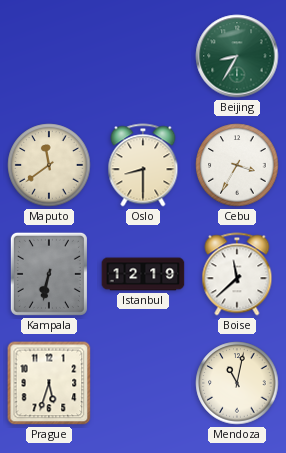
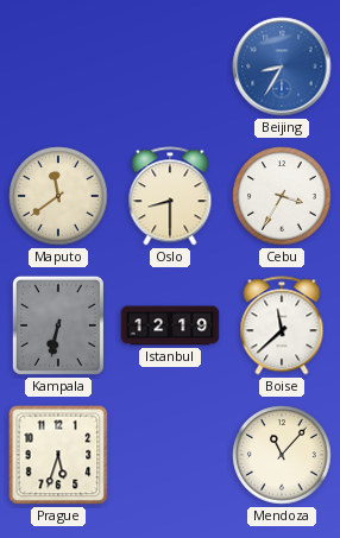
Beijing dial: green -> blue (282, 67)
Mendoza: 11:02 -> 11:07 (282, 455)
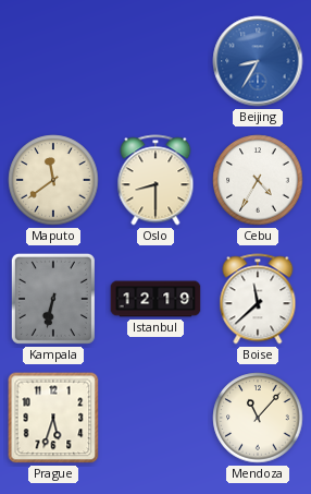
Cebu: 3:35 -> 4:35 (258, 180)
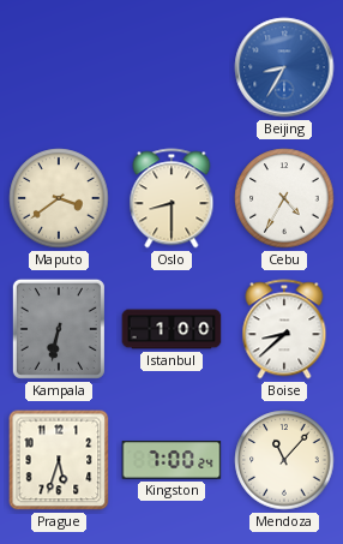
Maputo: 11:39 -> 3:39 (59, 198)
Istanbul: 12:19 -> 1:00 (171, 329)
Boise: 11:38 -> 8:38 (284, 329)
Kingston: none -> 7:00 (171, 461)
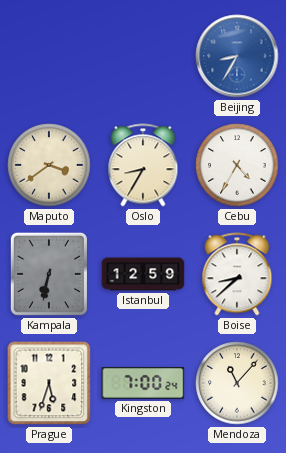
Oslo: 8:30 -> 8:35 (143, 165)
Istanbul: 1:00 -> 12:59 (143, 274)
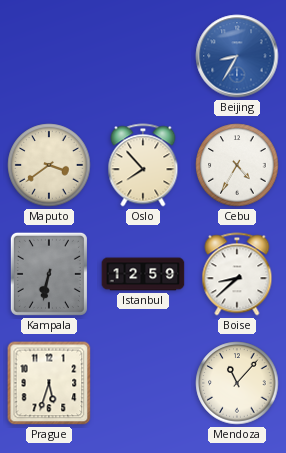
Oslo: 8:35 -> 7:53 (143, 165)
Kingston: 7:00 -> none (143, 384)
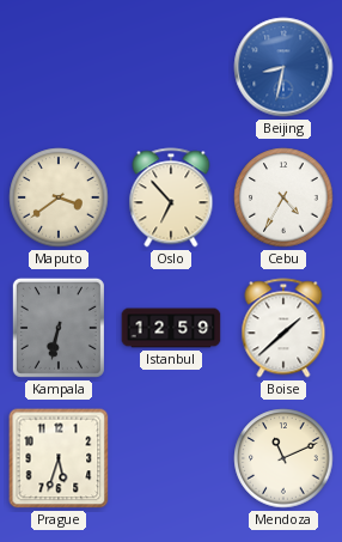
Beijing: 8:35 -> 8:32 (283, 67)
Oslo: 7:53 -> 6:53 (171, 197)
Boise: 8:38 -> 1:38 (283, 328)
Mendoza: 11:07 -> 11:11 (283, 458)
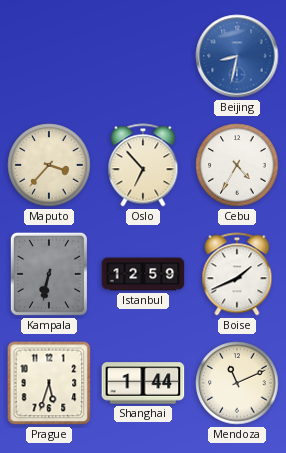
Maputo: 3:39 -> 3:37 (49, 165)
Boise: 1:38 -> 1:41 (237, 274)
Shanghai: none -> 1:44 (143, 383)
